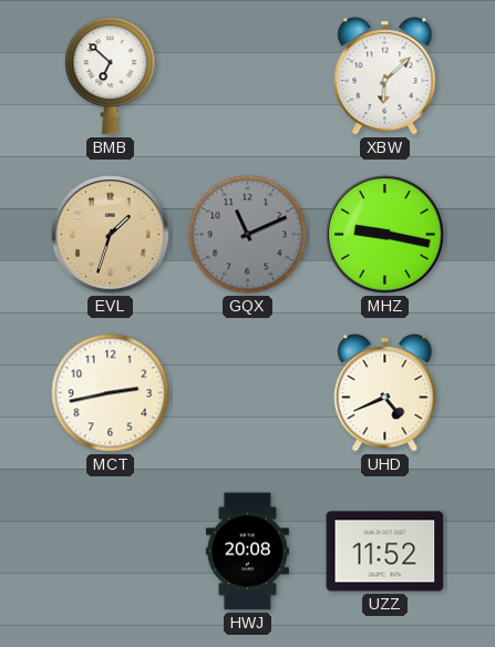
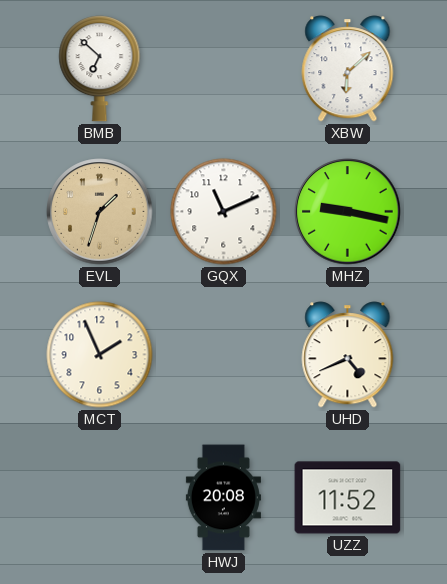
GQX dial: grey -> white (224, 212)
MCT: 2:43 -> 1:56 (100, 355)
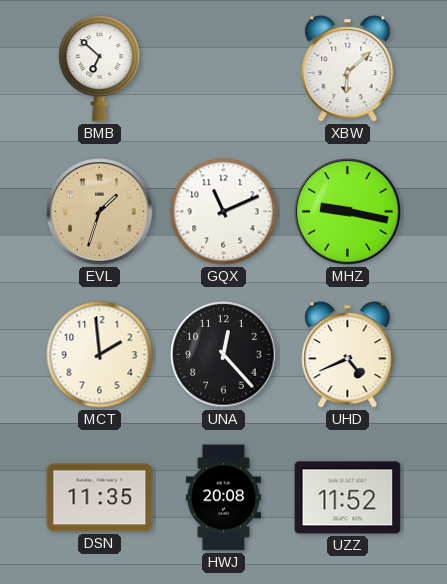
MCT: 1:56 -> 1:59 (100, 355)
UNA: none -> 12:23 (224, 355)
DSN: none -> 11:35 (100, 498)
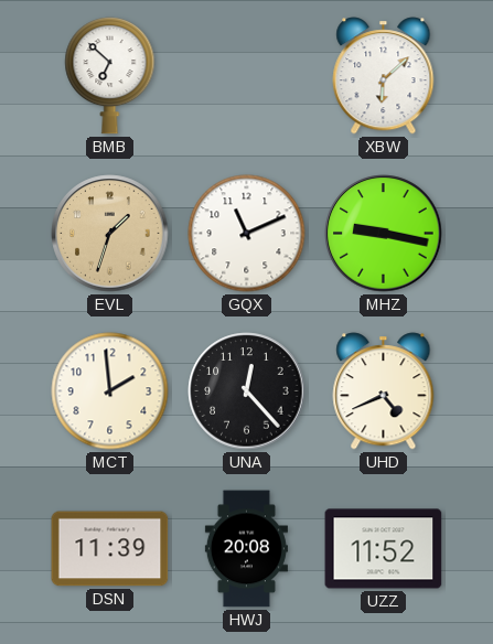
DSN: 11:35 -> 11:39 (110, 549)
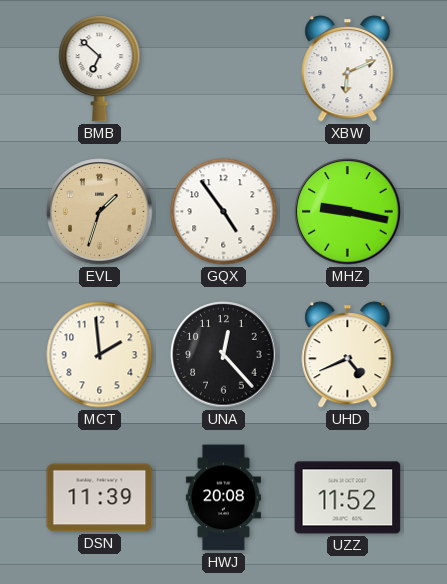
XBW: 6:08 -> 6:11 (348, 69)
GQX: 11:11 -> 4:54 (224, 212)
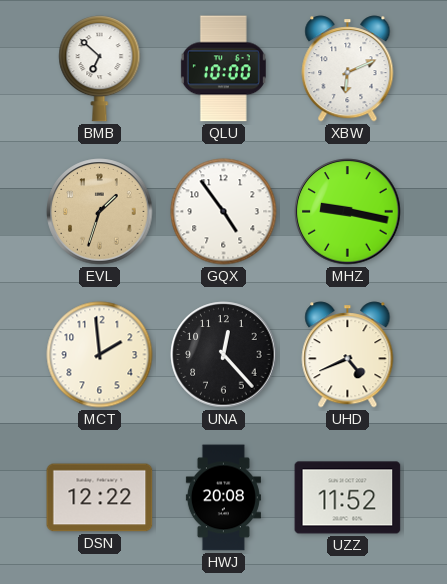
QLU: none -> 10:00 (223, 69)
DSN: 11:39 -> 12:22 (100, 498)
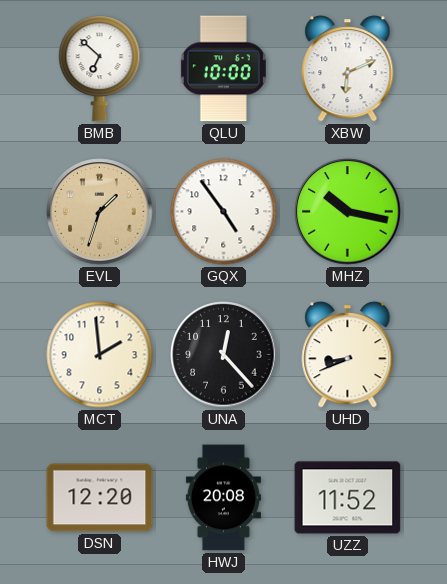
MHZ: 9:17 -> 10:17 (348, 212)
UHD: 4:41 -> 8:41 (348, 355)
DSN: 12:22 -> 12:20 (100, 498)
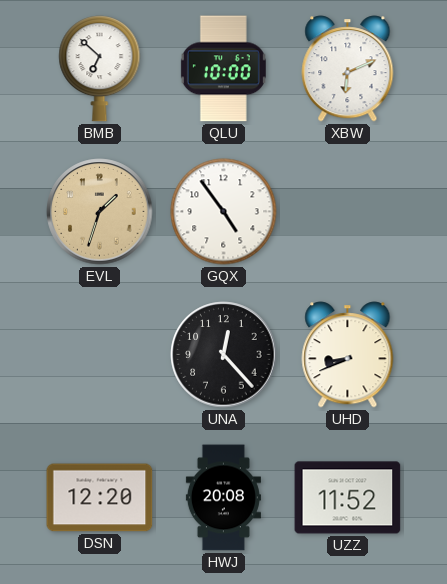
MHZ: 10:17 -> none (348, 212)
MCT: 1:59 -> none (100, 355)
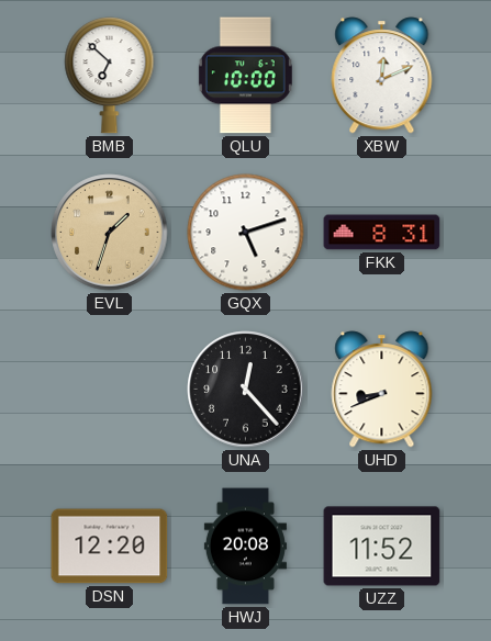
XBW: 6:11 -> 12:11 (382, 76)
GQX: 4:54 -> 5:12 (246, 233)
FKK: none -> 8:31 (382, 233)
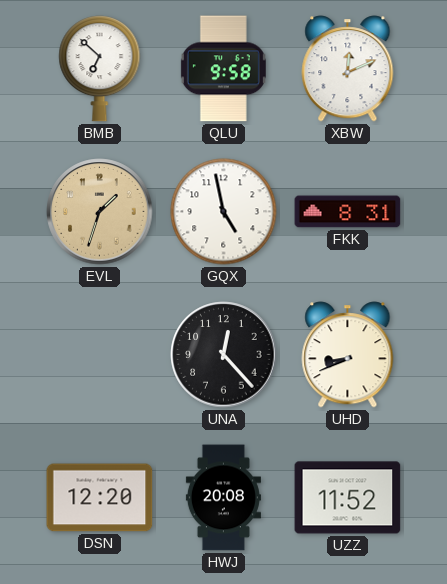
QLU: 10:00 -> 9:58 (223, 69)
GQX: 5:12 -> 4:58 (224, 212)
